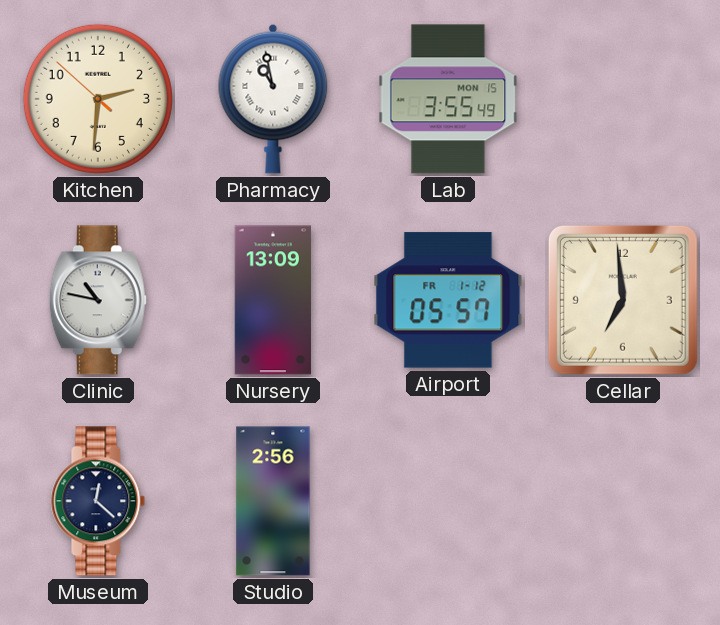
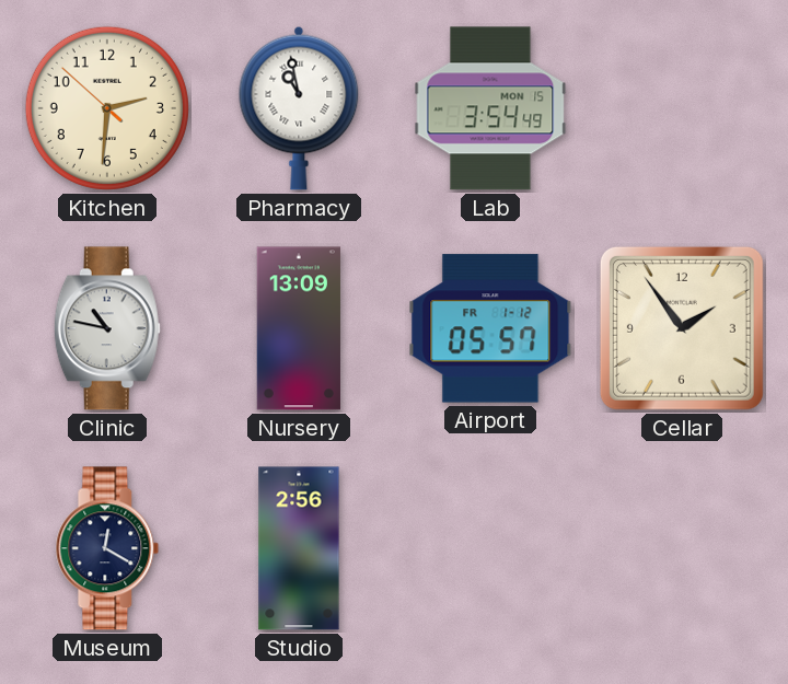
Lab: 3:55 -> 3:54 (490, 108)
Cellar: 6:59 -> 1:54 (682, 328)
Museum: 12:22 -> 12:20 (107, 548)
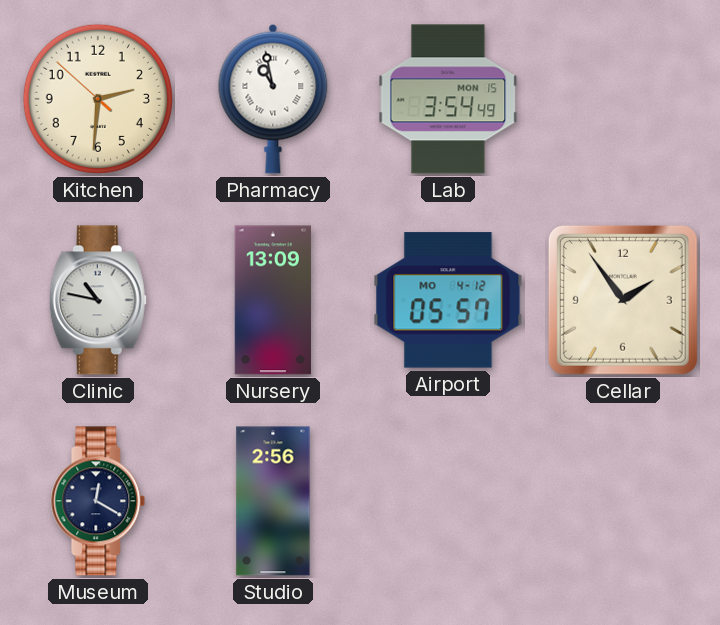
Airport date: FR 1-12 -> MO 4-12 (448, 300)
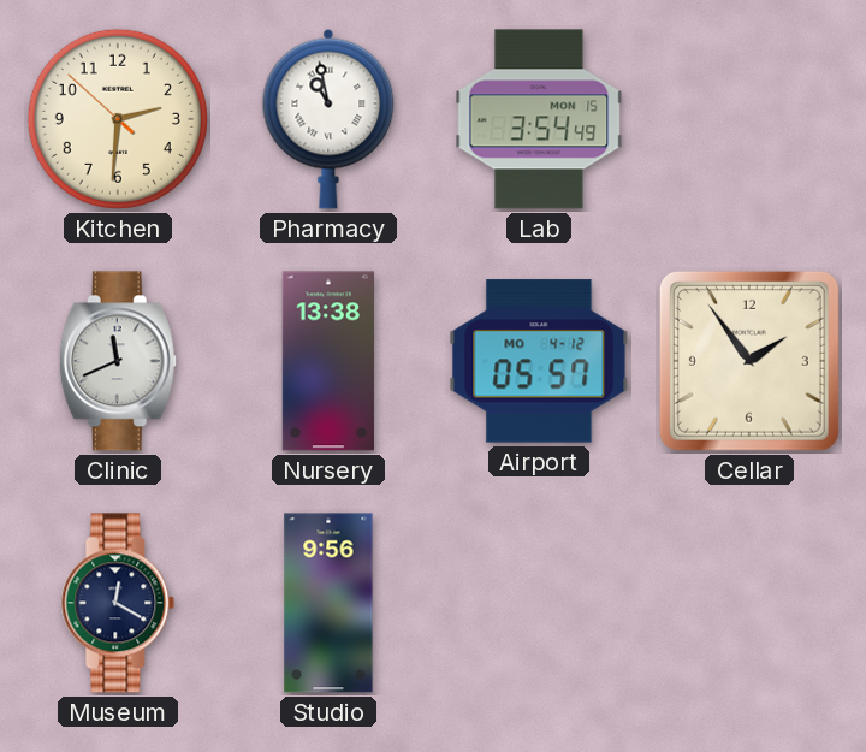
Clinic: 10:47 -> 11:41 (118, 361)
Nursery: 13:09 -> 13:38 (327, 361)
Studio: 2:56 -> 9:56 (328, 603)
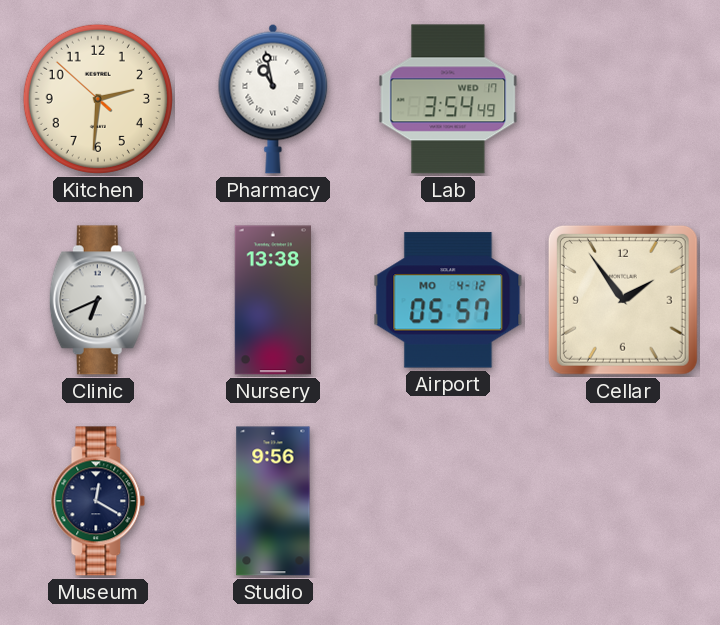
Lab date: MON 15 -> WED 17 (448, 99)
Clinic: 11:41 -> 6:41 (98, 300)
